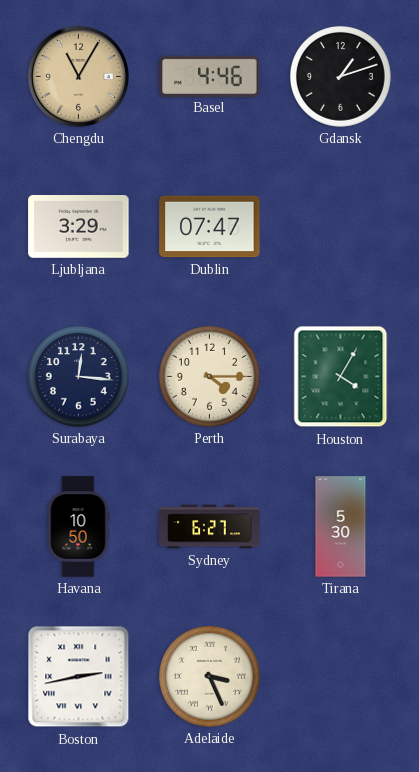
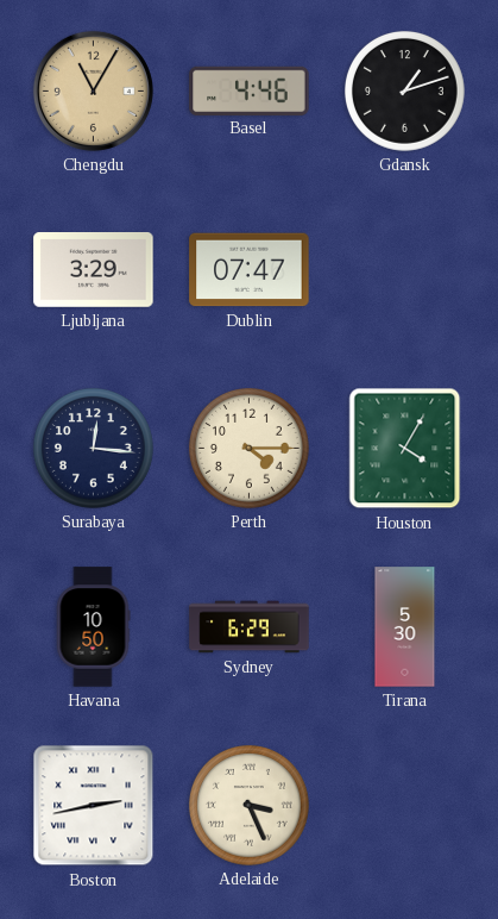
Sydney: 6:27 -> 6:29 (250, 627)
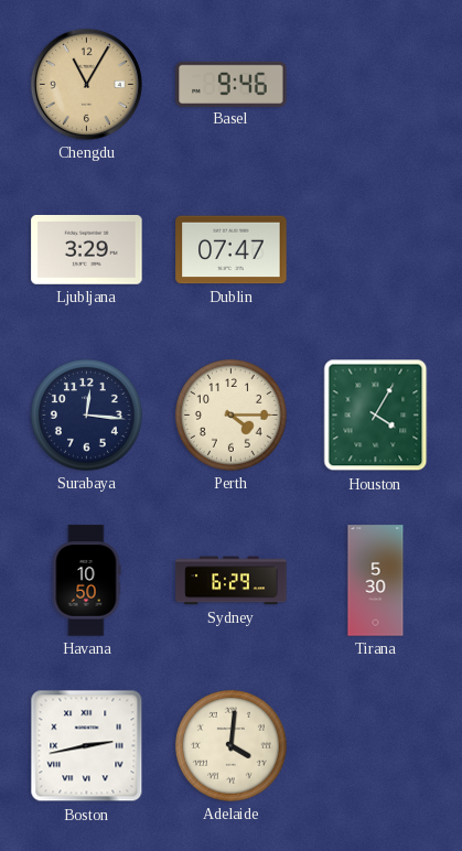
Basel: 4:46 -> 9:46 (232, 84)
Gdansk: 1:12 -> none (405, 92)
Adelaide: 3:26 -> 4:01 (232, 746)
